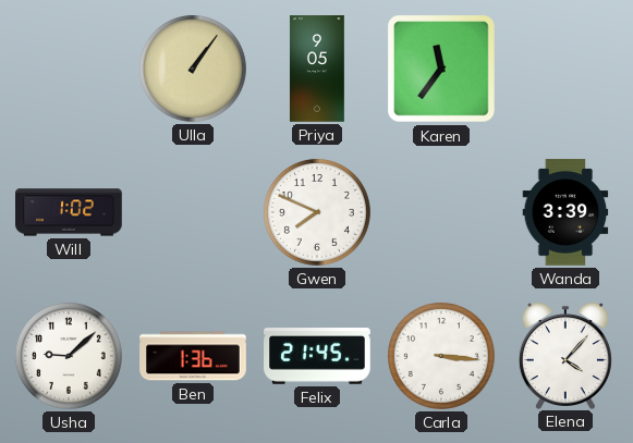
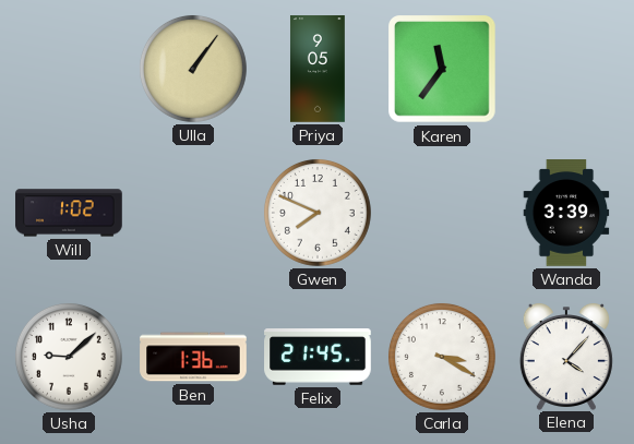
Carla: 3:16 -> 3:20 (442, 357)
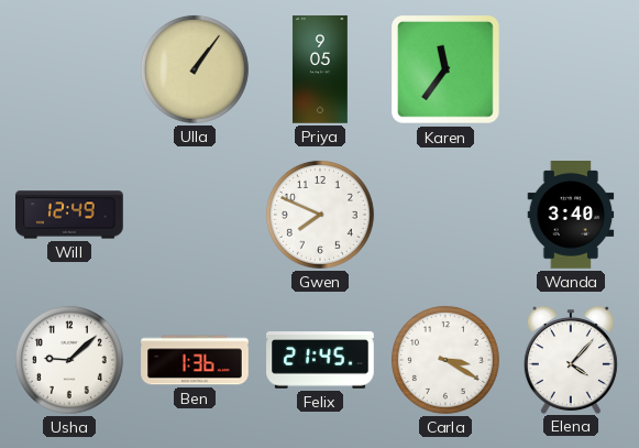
Will: 1:02 -> 12:49 (69, 215)
Wanda: 3:39 -> 3:40 (571, 215)
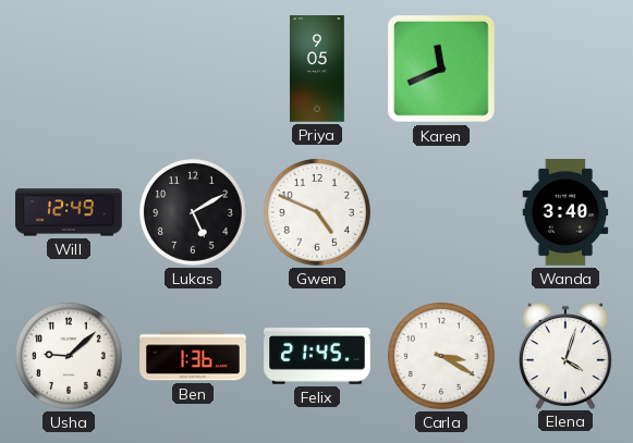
Ulla: 1:06 -> none (195, 69)
Karen: 11:36 -> 11:41 (442, 70)
Lukas: none -> 5:10 (193, 212)
Gwen: 7:49 -> 4:49 (317, 212)
Elena: 4:07 -> 4:03 (565, 356)
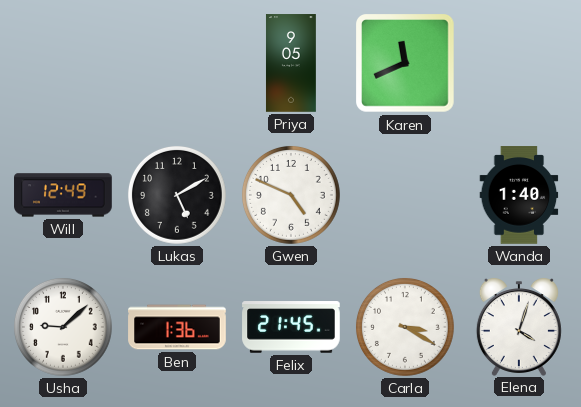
Wanda: 3:40 -> 1:40 (519, 195)
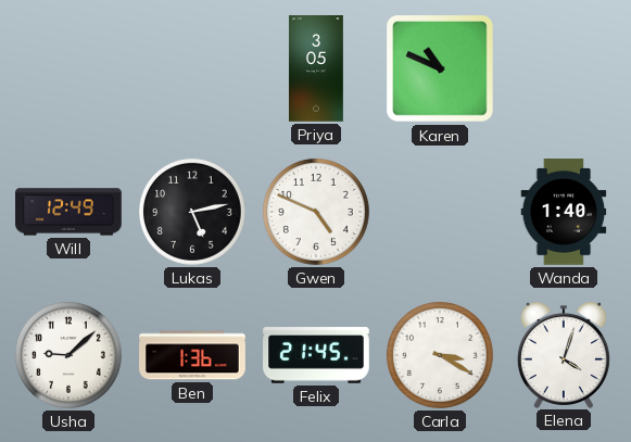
Priya: 9:05 -> 3:05 (316, 68)
Karen: 11:41 -> 10:49 (441, 70)
Lukas: 5:10 -> 5:13 (192, 212)
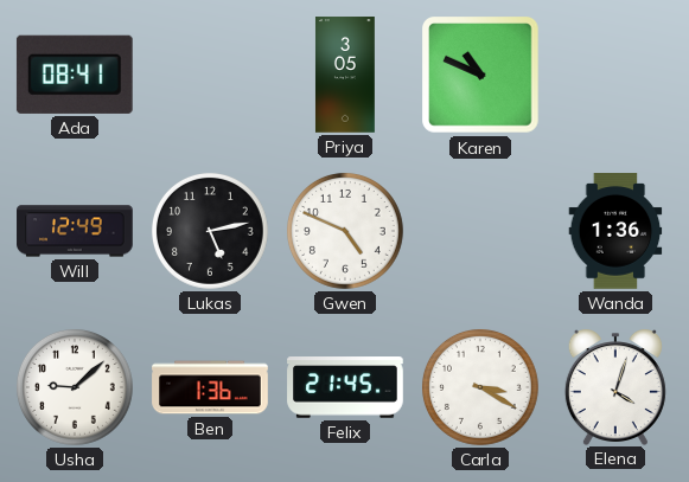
Ada: none -> 08:41 (75, 75)
Wanda: 1:40 -> 1:36 (615, 231)
